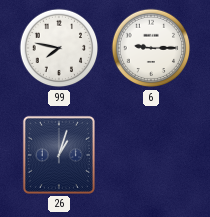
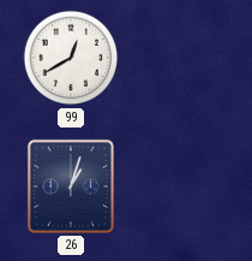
99: 7:47 -> 12:40 (71, 58)
6: 9:15 -> none (151, 48)
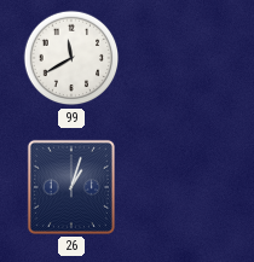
99: 12:40 -> 11:40 (71, 58)
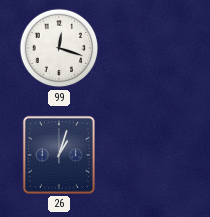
99: 11:40 -> 12:18 (59, 48)
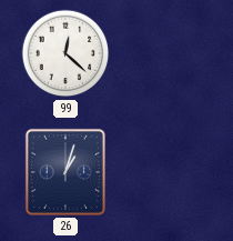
99: 12:18 -> 12:22 (65, 53)
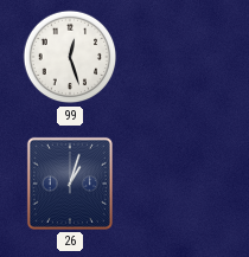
99: 12:22 -> 12:27 (70, 57)
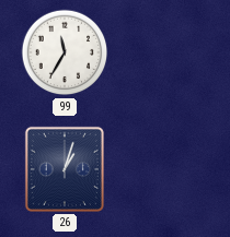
99: 12:27 -> 11:35 (65, 52)
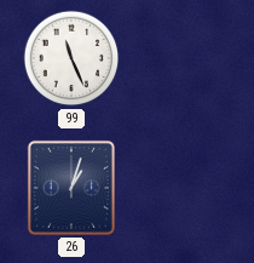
99: 11:35 -> 11:26 (71, 58)
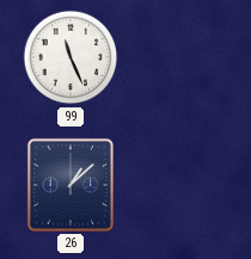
26: 1:03 -> 1:08 (71, 185)
